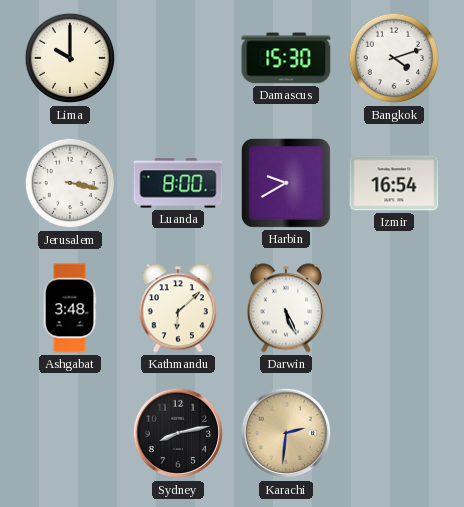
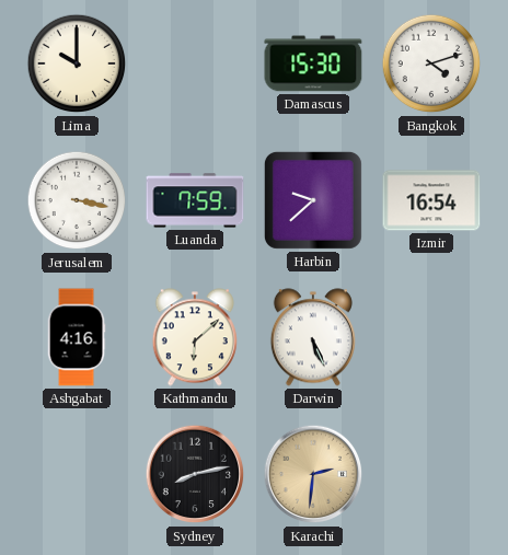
Luanda: 8:00 -> 7:59 (195, 200)
Harbin: 9:40 -> 9:38 (313, 200)
Ashgabat: 3:48 -> 4:16 (77, 337)
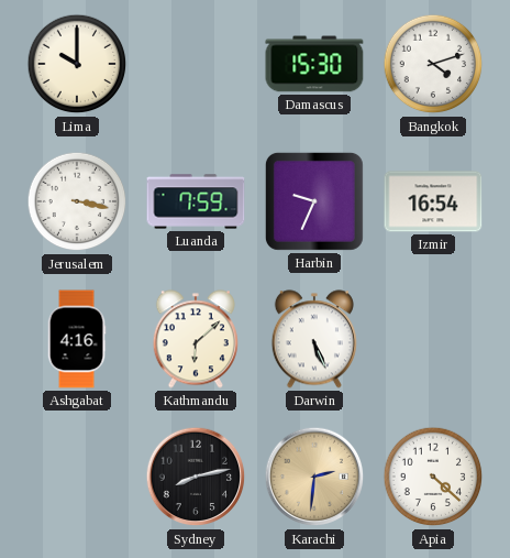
Harbin: 9:38 -> 9:34 (314, 201)
Apia: none -> 4:22 (433, 477)
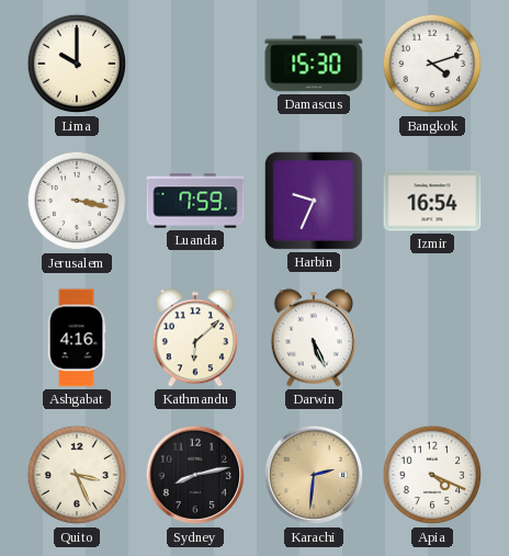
Quito: none -> 3:26 (77, 475)
Apia: 4:22 -> 4:19 (432, 475)
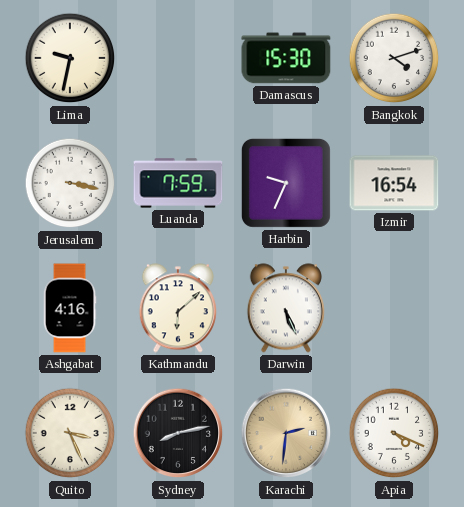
Lima: 10:00 -> 9:32 (70, 58)
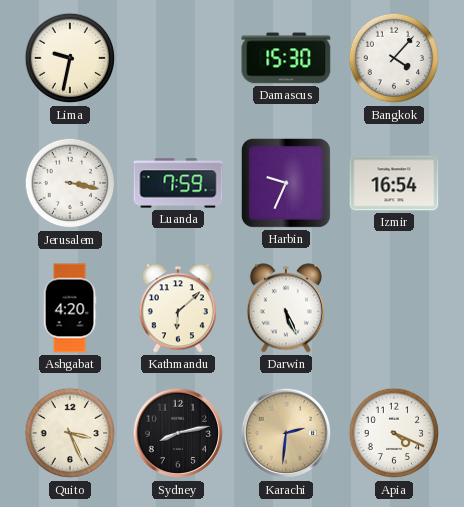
Bangkok: 4:12 -> 4:07 (394, 58)
Ashgabat: 4:16 -> 4:20 (70, 308)
